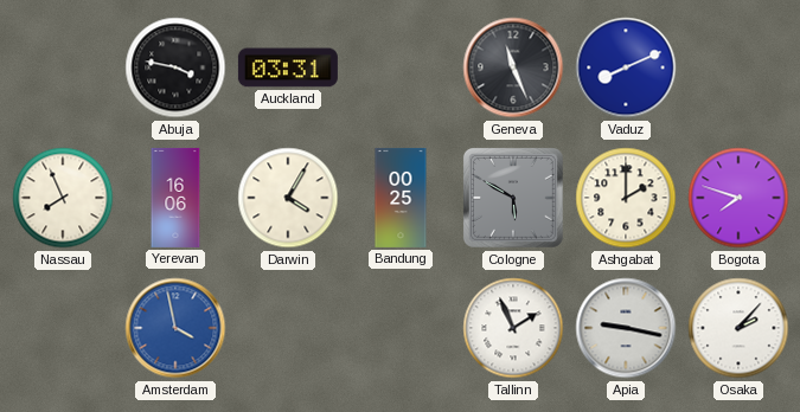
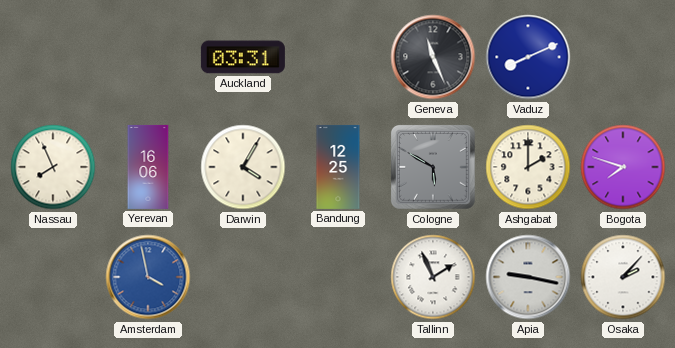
Abuja: 3:47 -> none (175, 67)
Bandung: 00:25 -> 12:25 (338, 167)
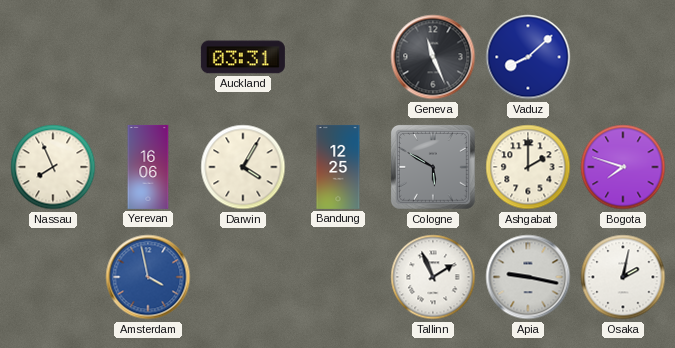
Vaduz: 8:11 -> 8:08 (528, 57)
Osaka: 2:07 -> 2:02 (623, 277)
